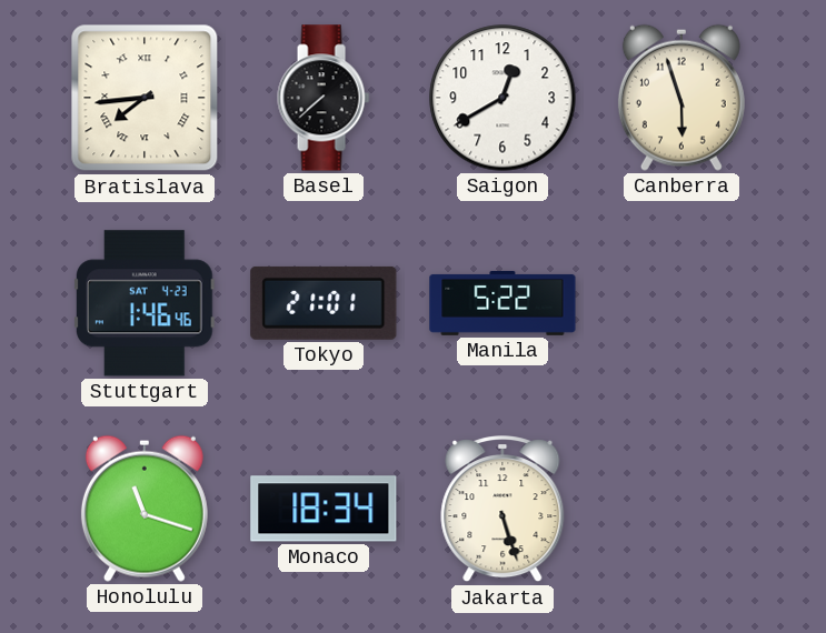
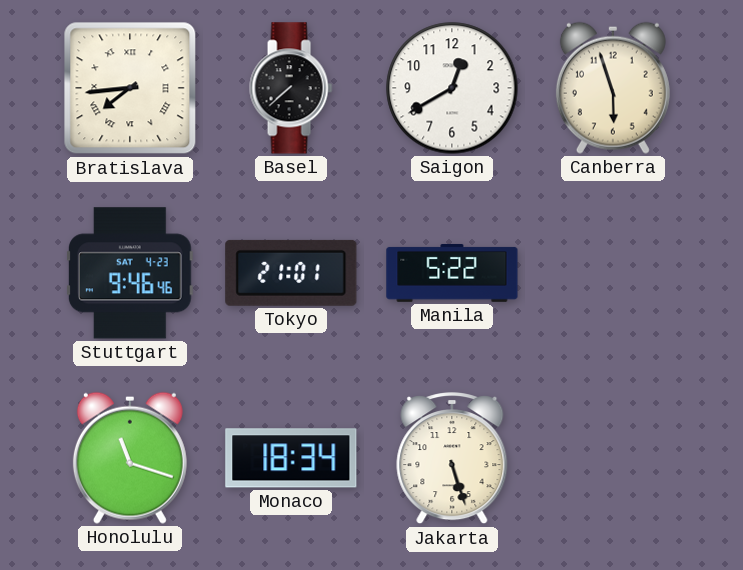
Stuttgart: 1:46 -> 9:46 (131, 273)
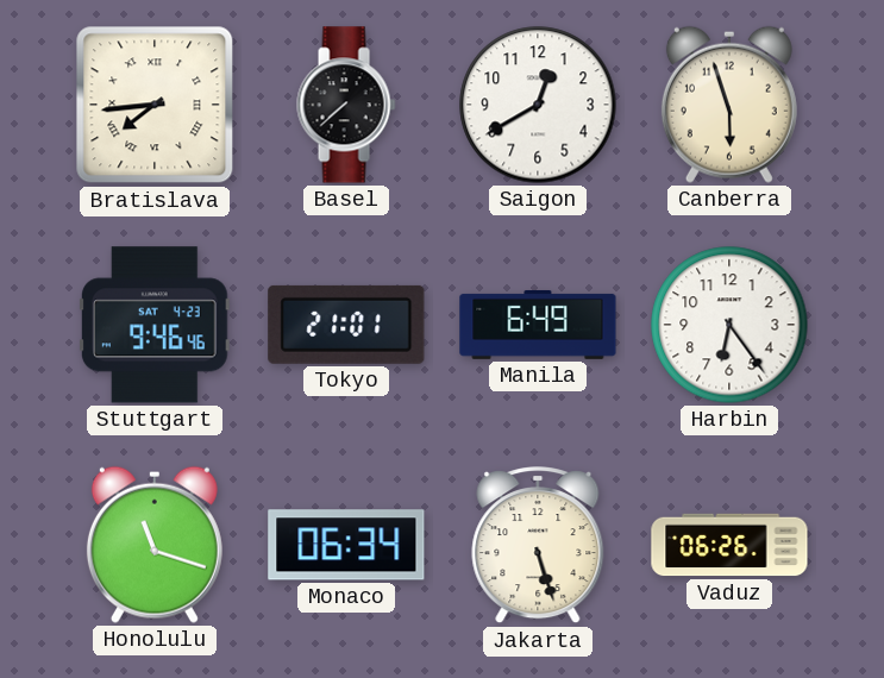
Manila: 5:22 -> 6:49 (538, 325)
Harbin: none -> 6:24 (729, 325)
Monaco: 18:34 -> 06:34 (346, 545)
Vaduz: none -> 06:26 (729, 545)
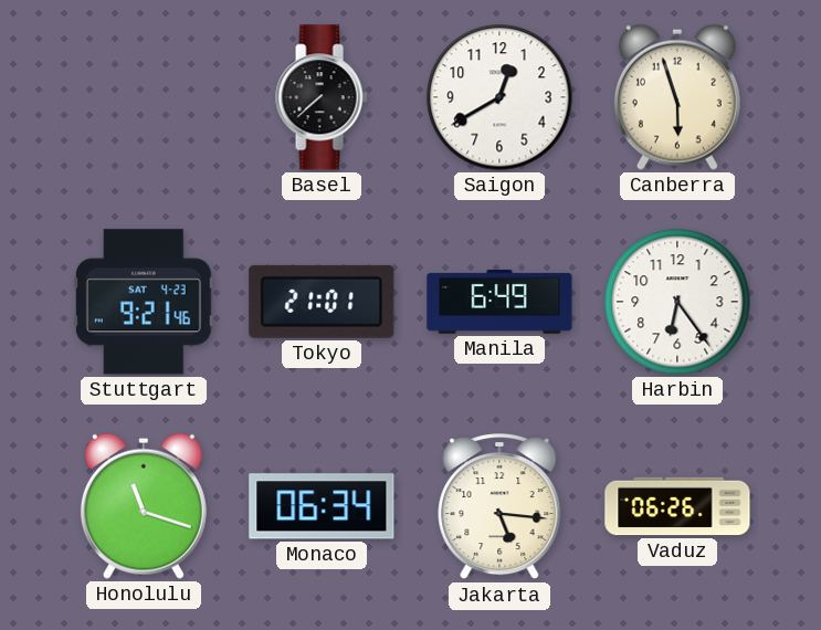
Bratislava: 7:44 -> none (155, 105)
Stuttgart: 9:46 -> 9:21 (145, 302)
Jakarta: 5:27 -> 5:16 (499, 507)
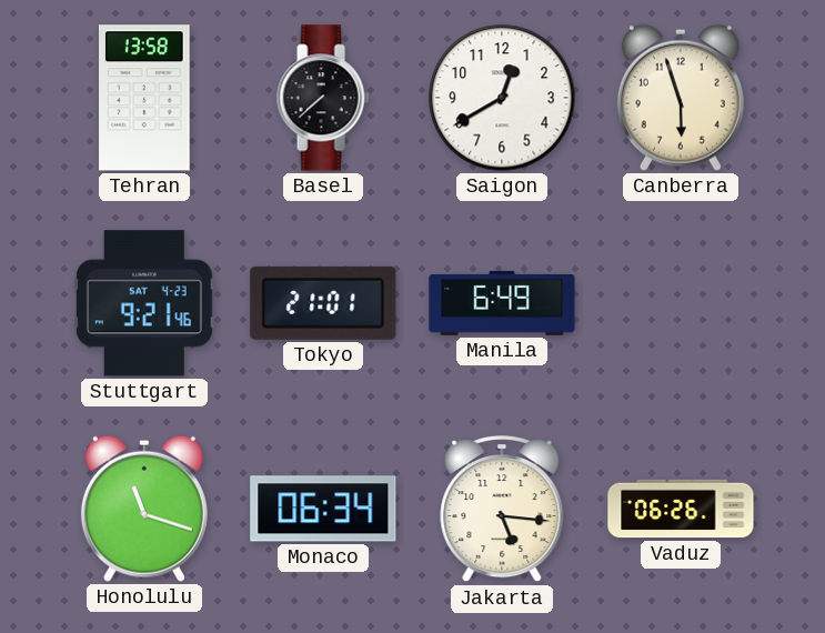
Tehran: none -> 13:58 (145, 98)
Harbin: 6:24 -> none (677, 302)
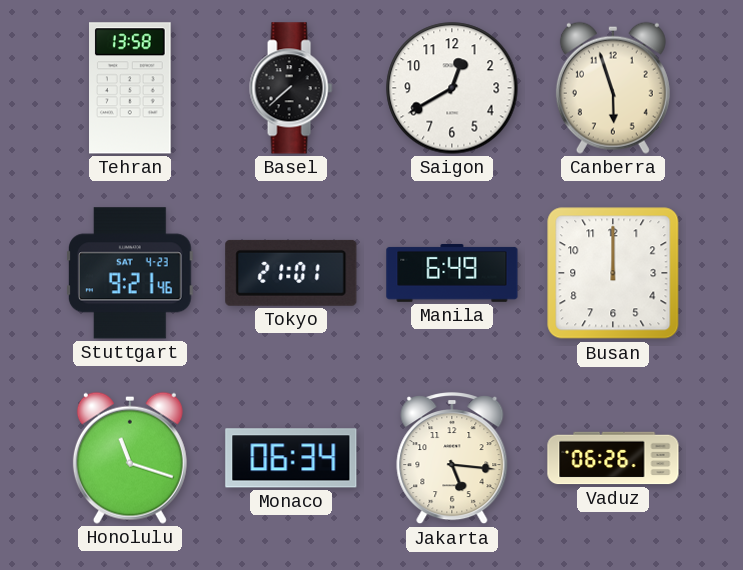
Busan: none -> 12:00 (613, 273)
